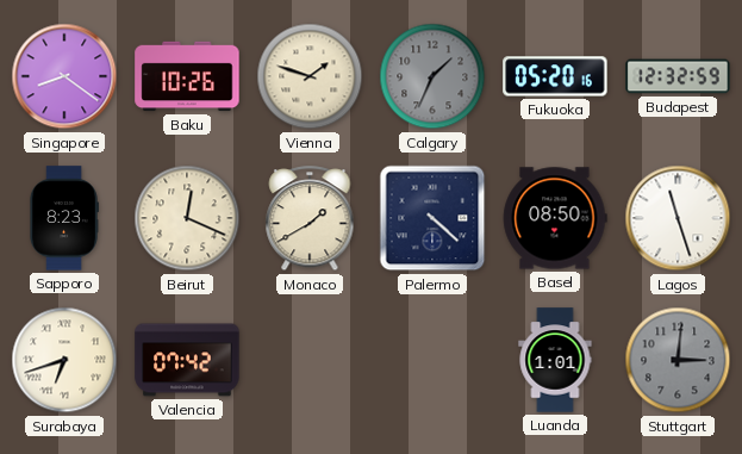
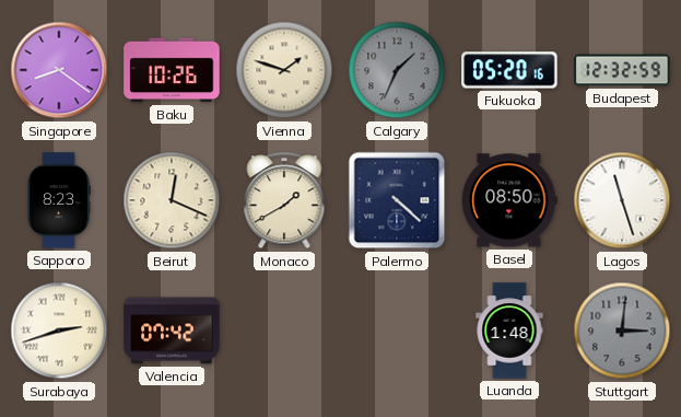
Surabaya: 6:42 -> 2:42 (59, 331)
Luanda: 1:01 -> 1:48 (509, 331)
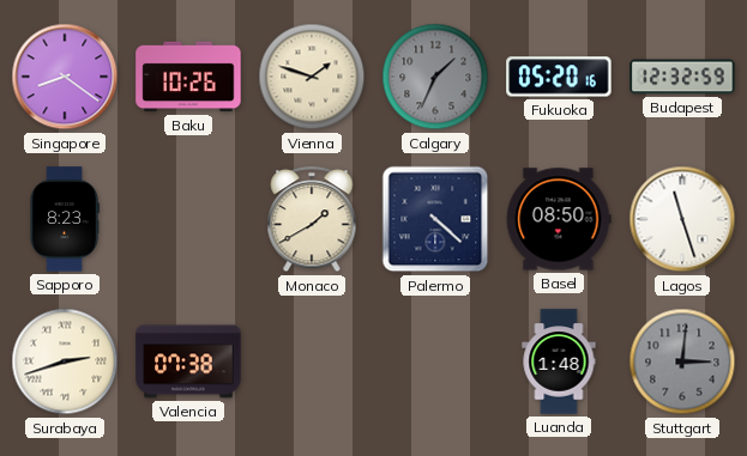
Beirut: 12:19 -> none (172, 200)
Valencia: 07:42 -> 07:38 (188, 361)
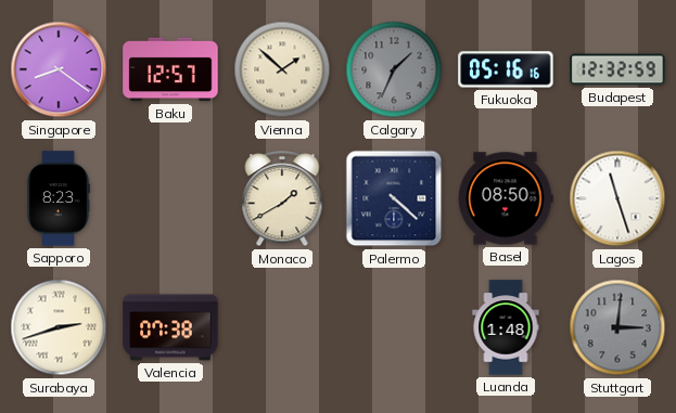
Baku: 10:26 -> 12:57 (170, 69)
Vienna: 1:48 -> 1:52 (282, 69)
Fukuoka: 05:20 -> 05:16 (506, 69)
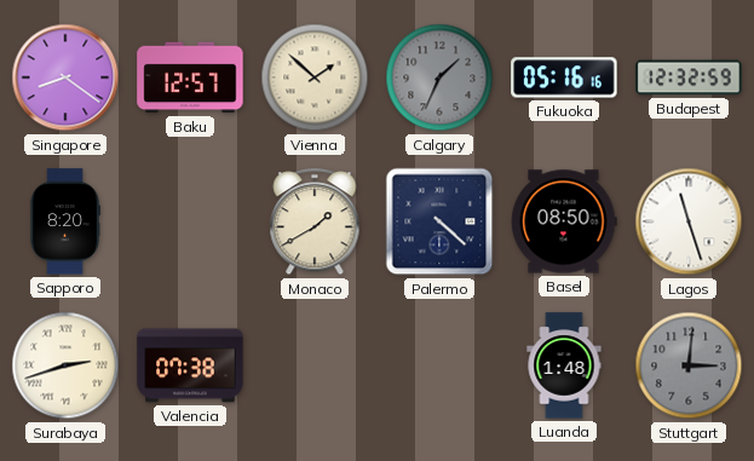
Sapporo: 8:23 -> 8:20 (65, 221)
